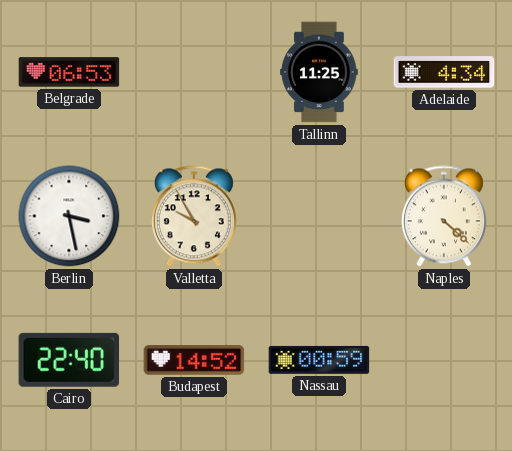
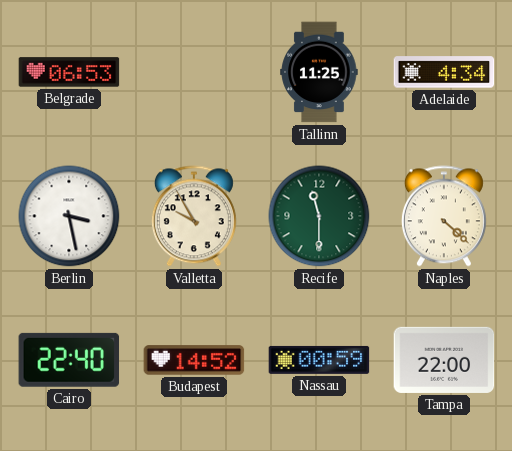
Recife: none -> 11:30 (319, 216)
Tampa: none -> 22:00 (444, 360)
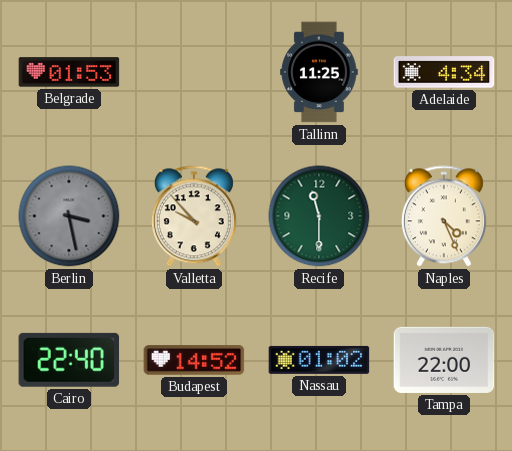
Belgrade: 06:53 -> 01:53 (69, 72)
Berlin dial: white -> grey (69, 216)
Valletta: 9:55 -> 9:53 (194, 216)
Naples: 4:22 -> 4:26 (444, 216)
Nassau: 00:59 -> 01:02 (319, 360)
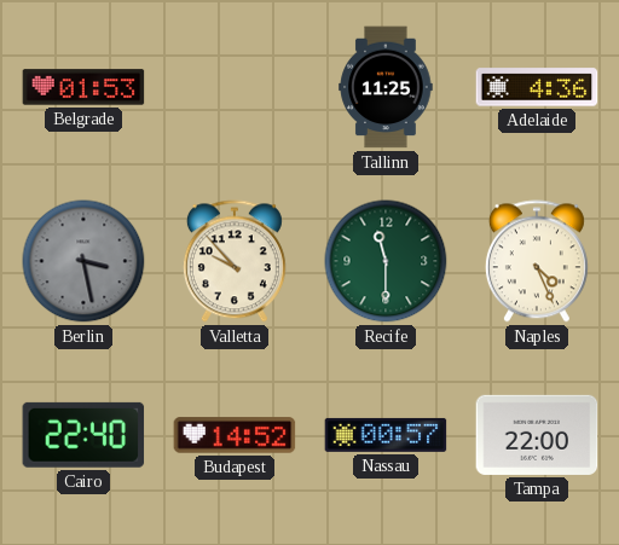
Adelaide: 4:34 -> 4:36 (537, 87)
Nassau: 01:02 -> 00:57 (386, 435)
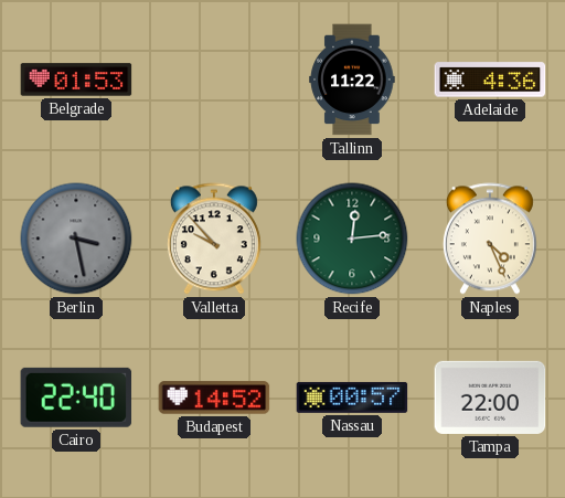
Tallinn: 11:25 -> 11:22 (352, 80)
Recife: 11:30 -> 12:14 (352, 239)
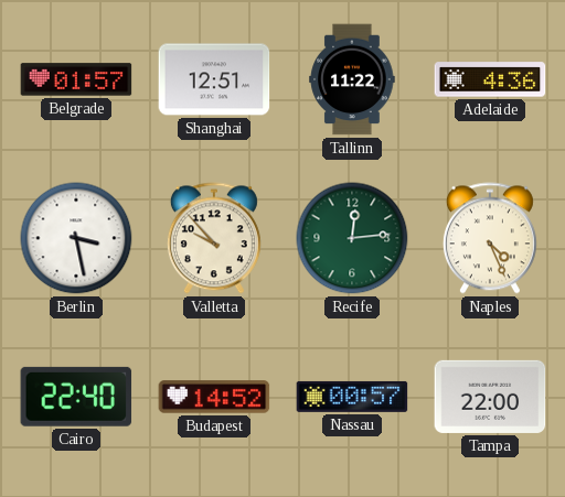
Belgrade: 01:53 -> 01:57 (76, 79)
Shanghai: none -> 12:51 (214, 79)
Berlin dial: grey -> white (76, 238)
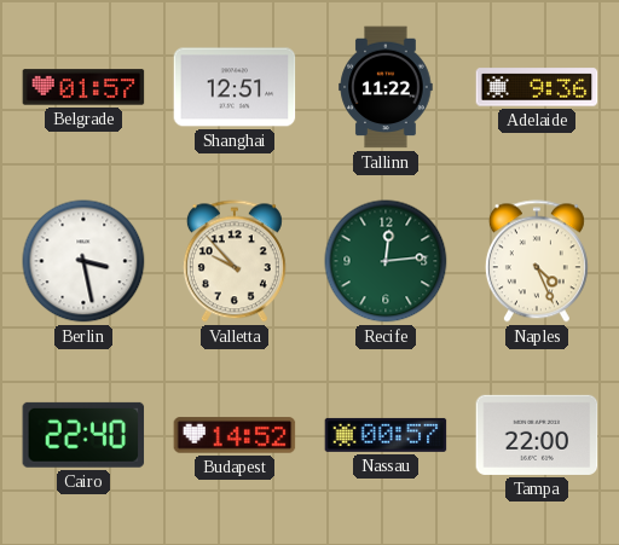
Adelaide: 4:36 -> 9:36 (537, 87)
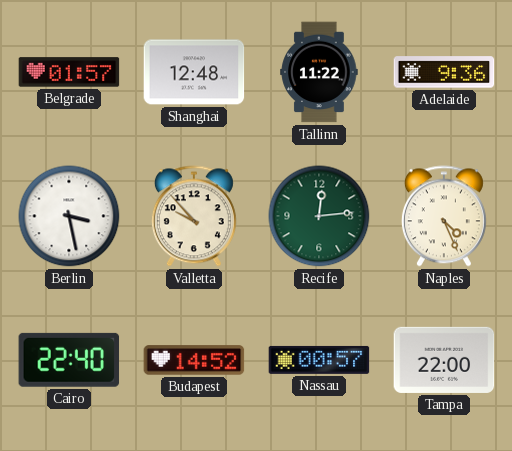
Shanghai: 12:51 -> 12:48 (194, 72)
